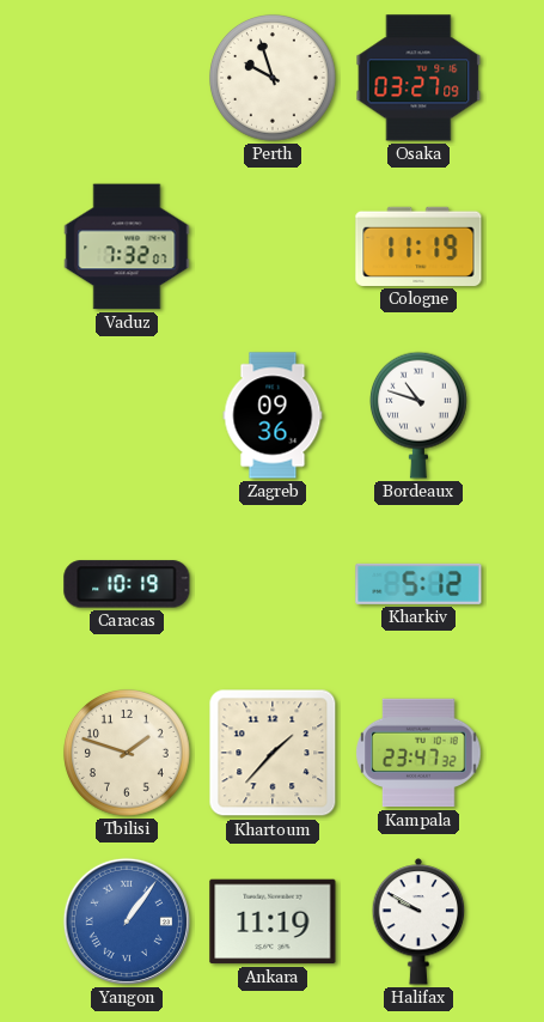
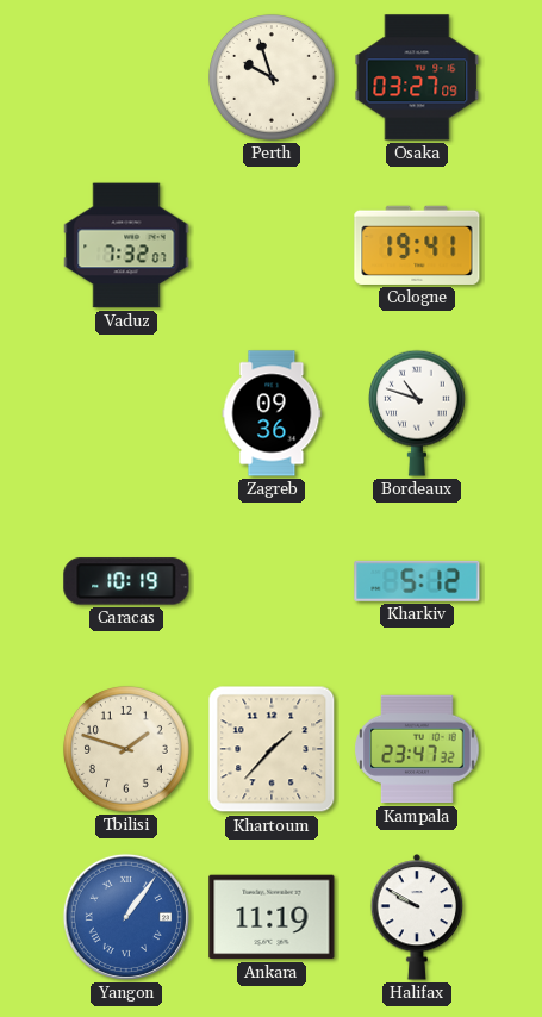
Cologne: 11:19 -> 19:41 (417, 245)
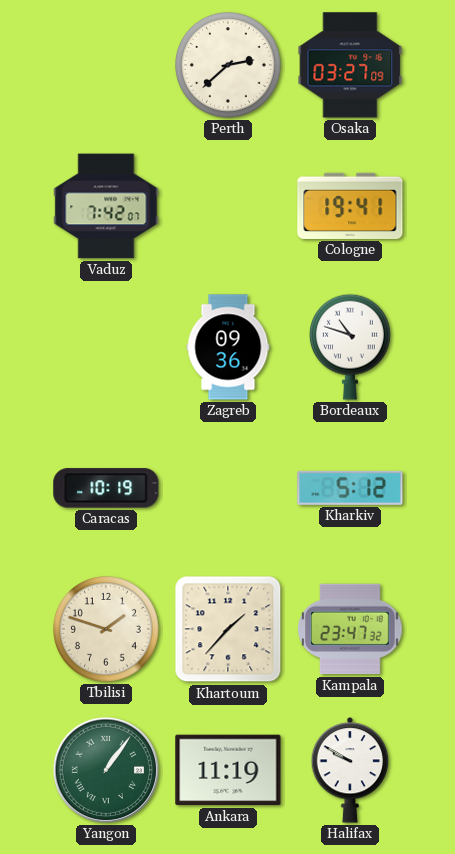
Perth: 9:57 -> 2:38 (229, 66)
Vaduz: 7:32 -> 7:42 (106, 206)
Yangon dial: blue -> green (106, 770)
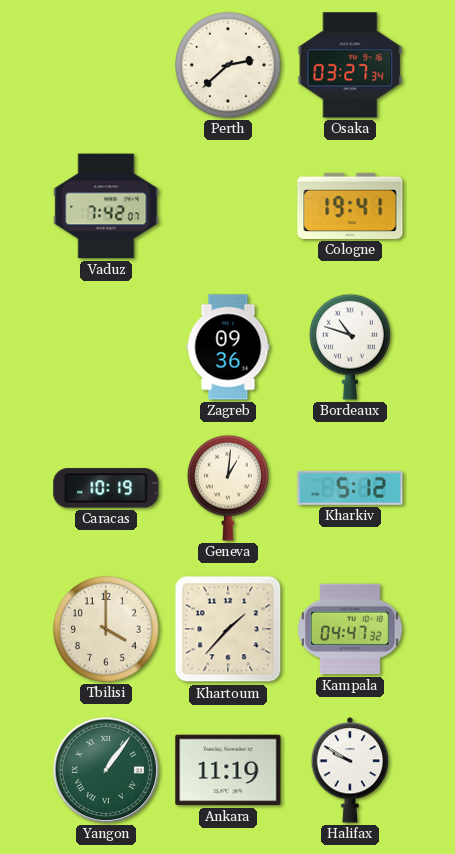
Osaka: 03:27:09 -> 03:27:34 (350, 65)
Geneva: none -> 1:01 (228, 488)
Tbilisi: 1:48 -> 4:00 (107, 630)
Kampala: 23:47 -> 04:47 (350, 629)
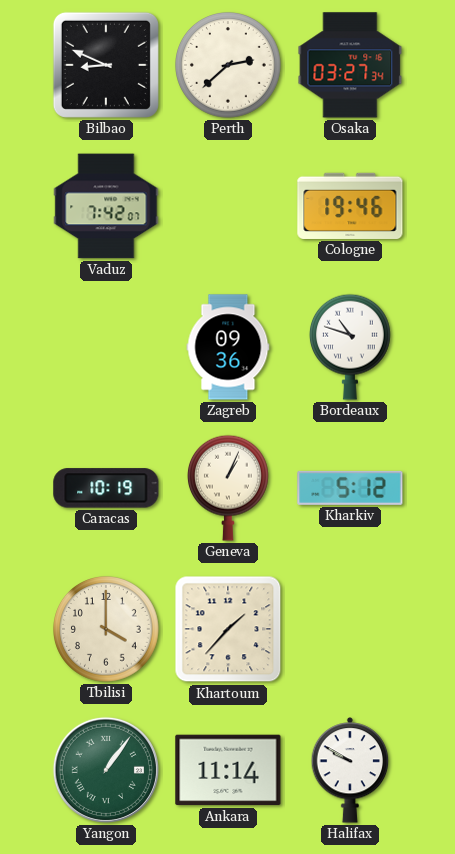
Bilbao: none -> 8:49 (106, 65)
Cologne: 19:41 -> 19:46 (350, 206)
Geneva: 1:01 -> 1:04 (228, 488)
Kampala: 04:47 -> none (350, 629)
Ankara: 11:19 -> 11:14 (228, 770)
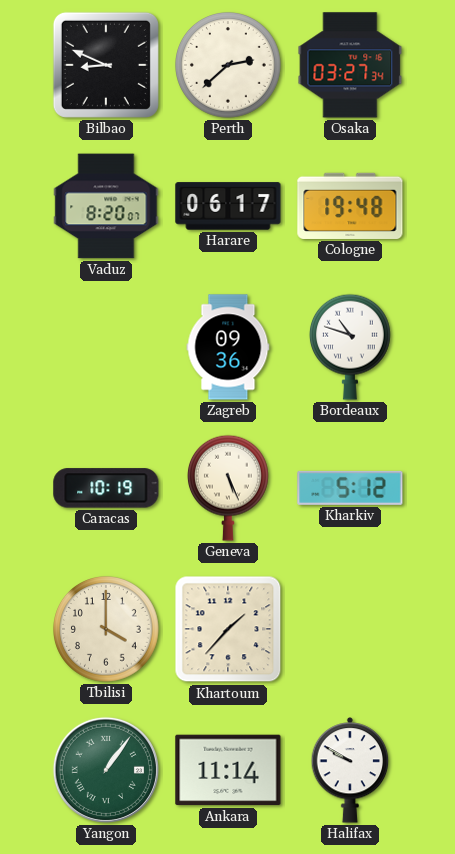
Vaduz: 7:42 -> 8:20 (106, 206)
Harare: none -> 06:17 (228, 206)
Cologne: 19:46 -> 19:48 (350, 206)
Geneva: 1:04 -> 5:26 (228, 488)
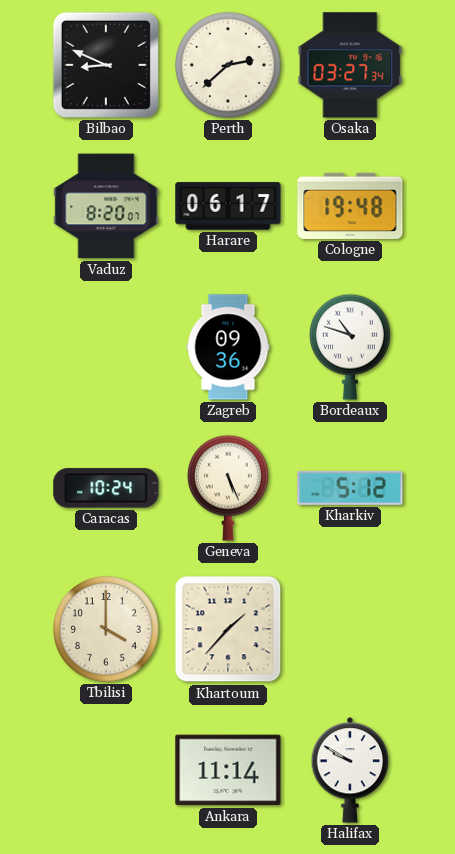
Caracas: 10:19 -> 10:24 (106, 488)
Yangon: 1:06 -> none (106, 770)
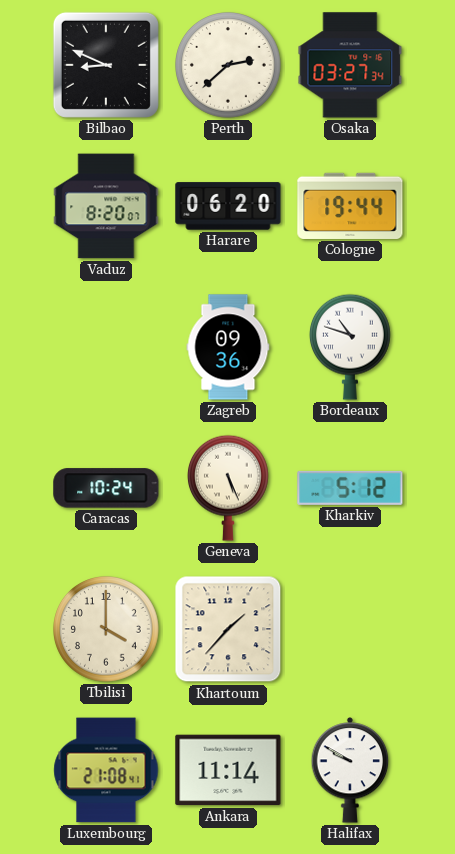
Harare: 06:17 -> 06:20 (228, 206)
Cologne: 19:48 -> 19:44 (350, 206)
Luxembourg: none -> 21:08 (106, 770)
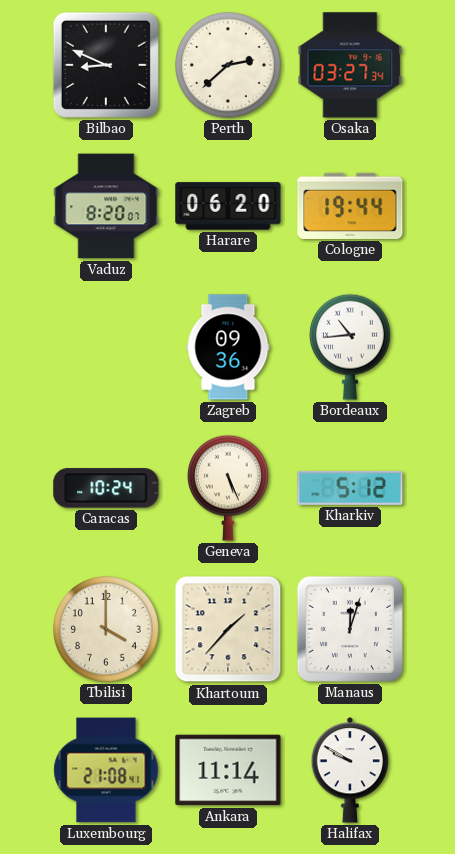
Bordeaux: 10:48 -> 10:44 (350, 347)
Manaus: none -> 12:03 (350, 629)
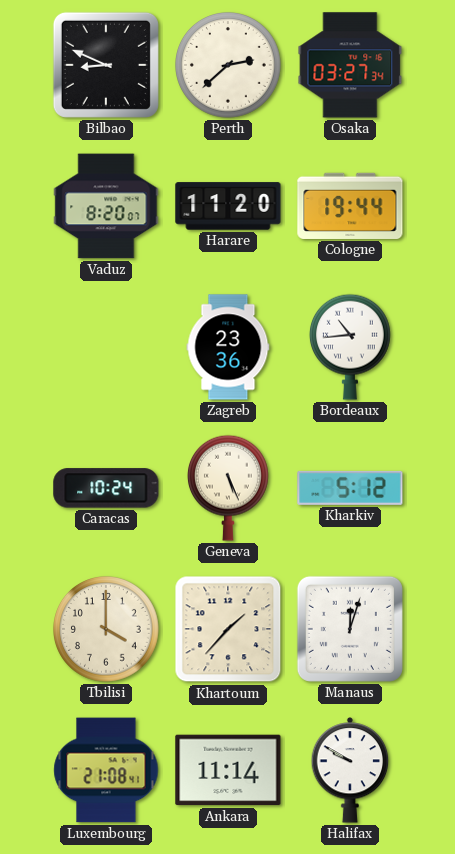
Harare: 06:20 -> 11:20 (228, 206)
Zagreb: 09:36 -> 23:36 (228, 347)
